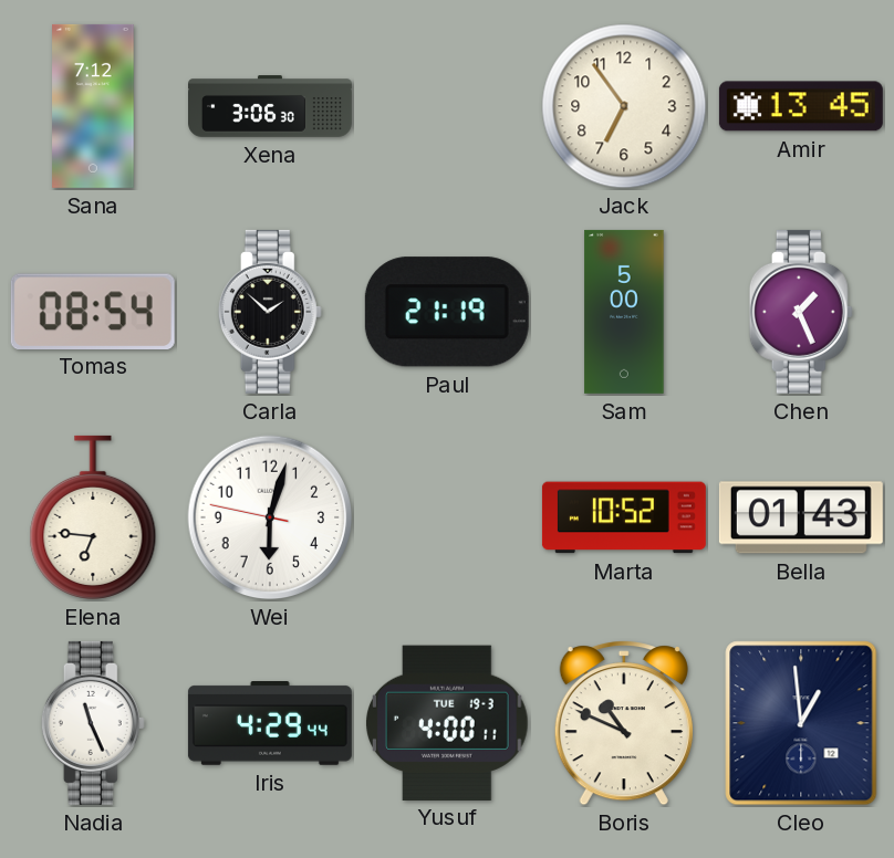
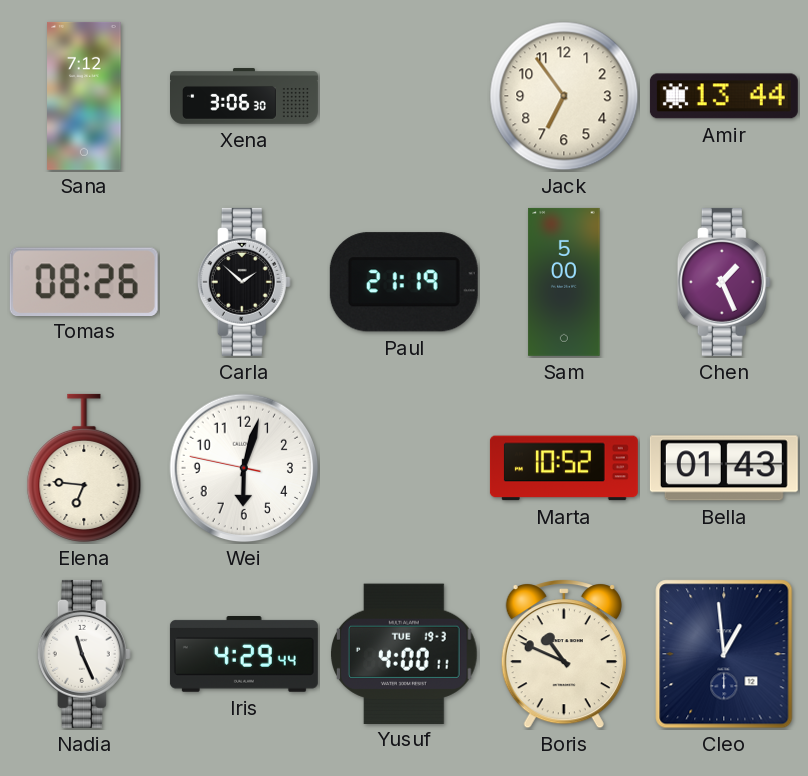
Amir: 13:45 -> 13:44 (724, 96)
Tomas: 08:54 -> 08:26 (84, 281)
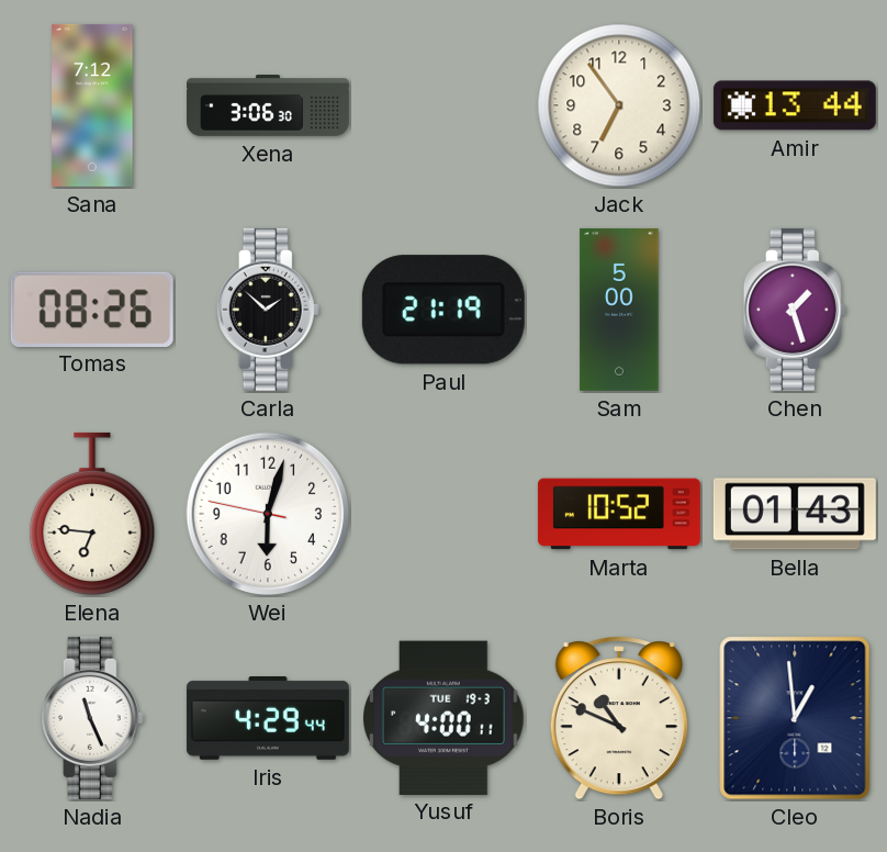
Chen: 1:26 -> 1:27 (795, 310)
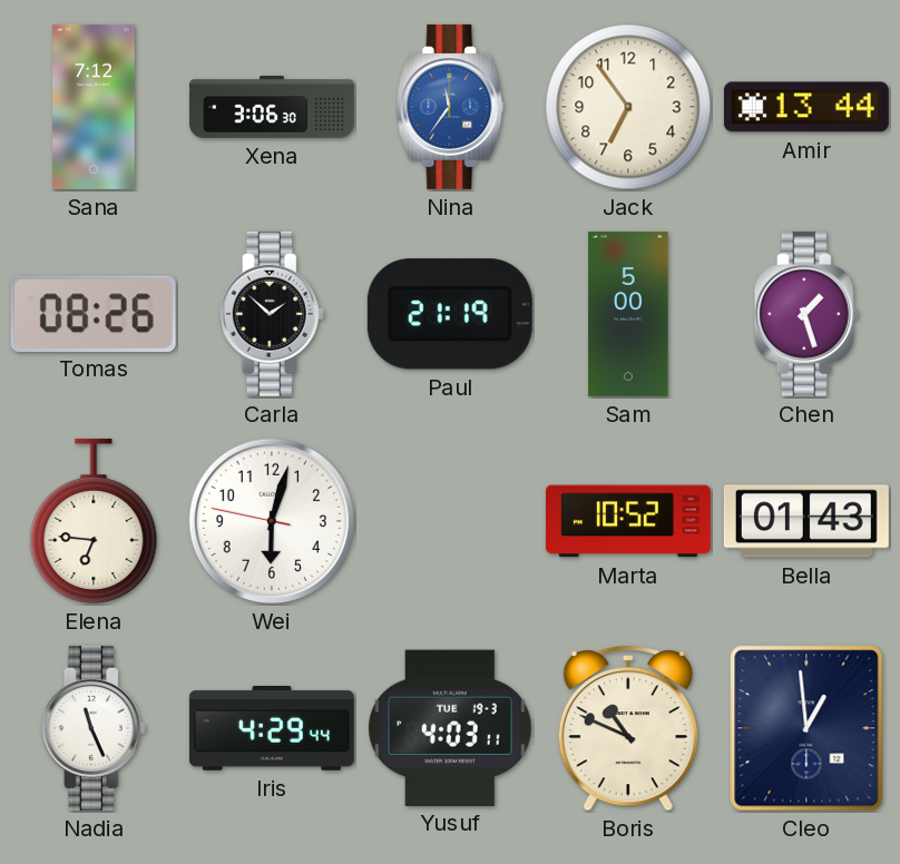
Nina: none -> 11:36 (450, 107)
Yusuf: 4:00 -> 4:03 (451, 727)
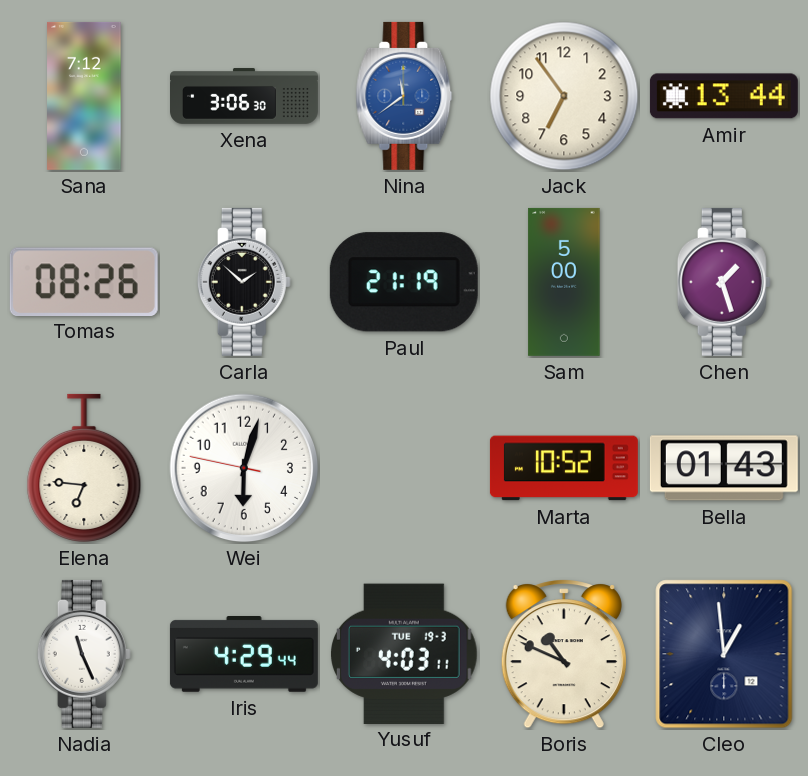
Nina: 11:36 -> 11:39 (404, 96)
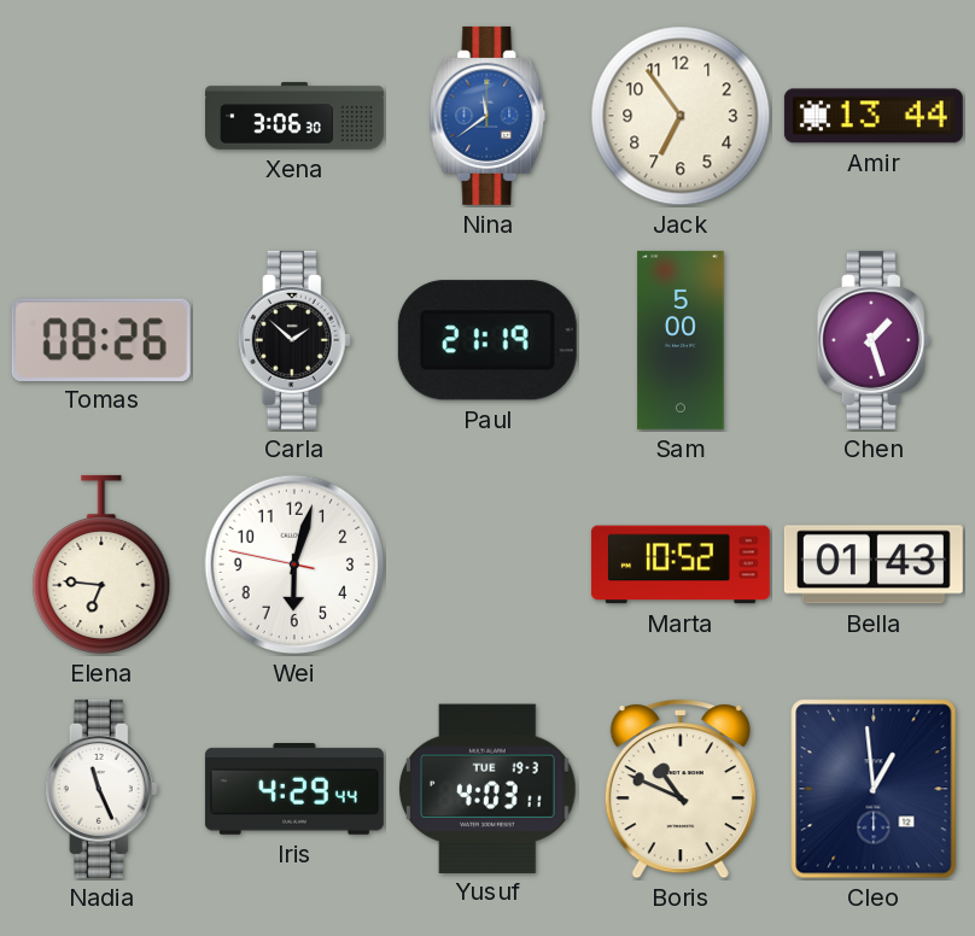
Sana: 7:12 -> none (84, 96)
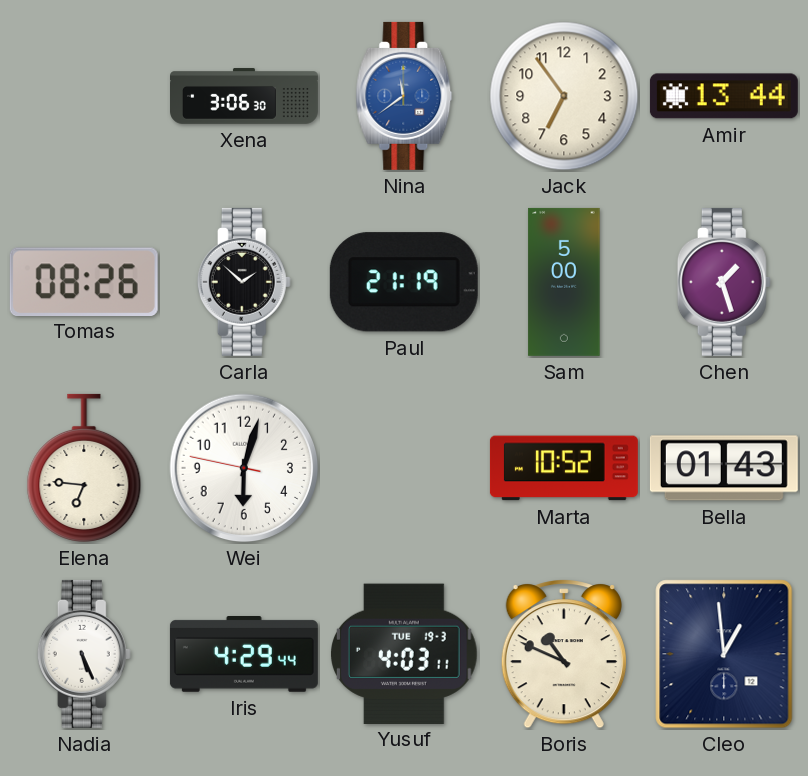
Nadia: 11:26 -> 5:26 (84, 654)
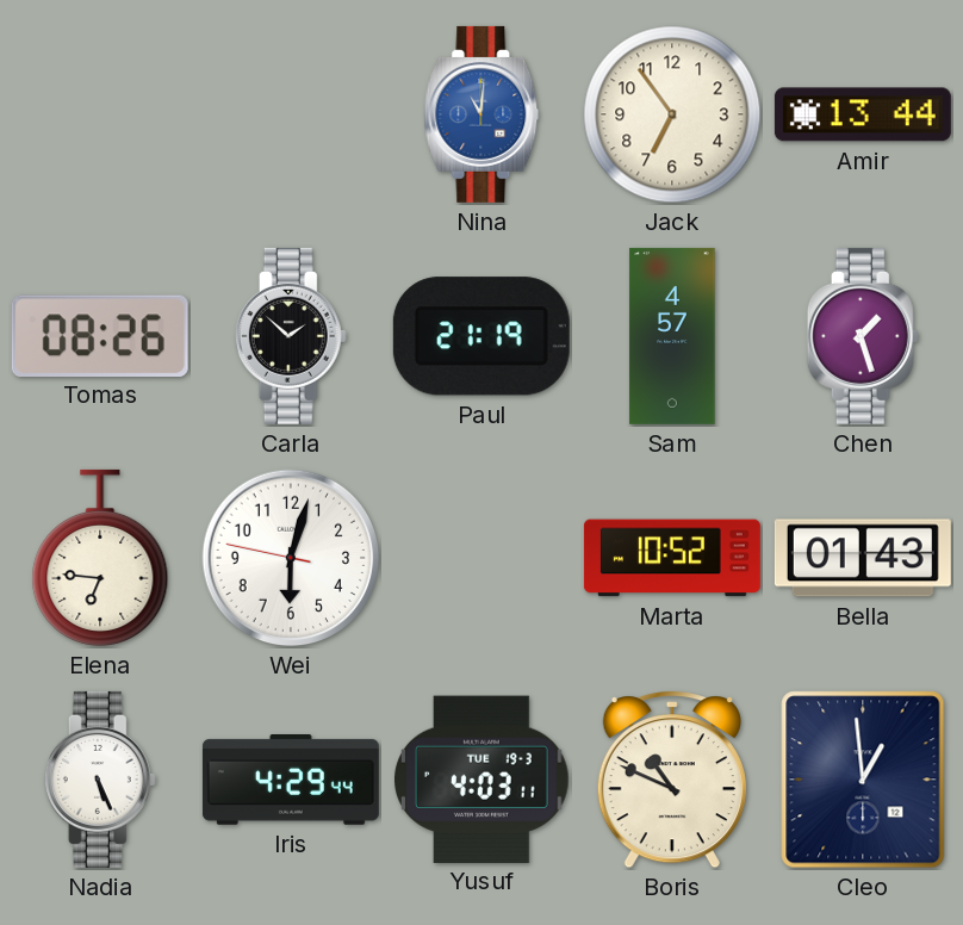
Xena: 3:06 -> none (245, 96)
Nina: 11:39 -> 11:01 (481, 114)
Sam: 5:00 -> 4:57 (672, 336)
